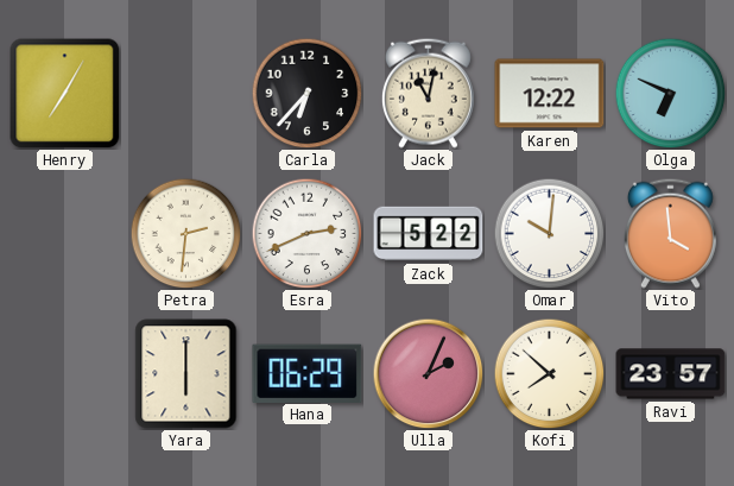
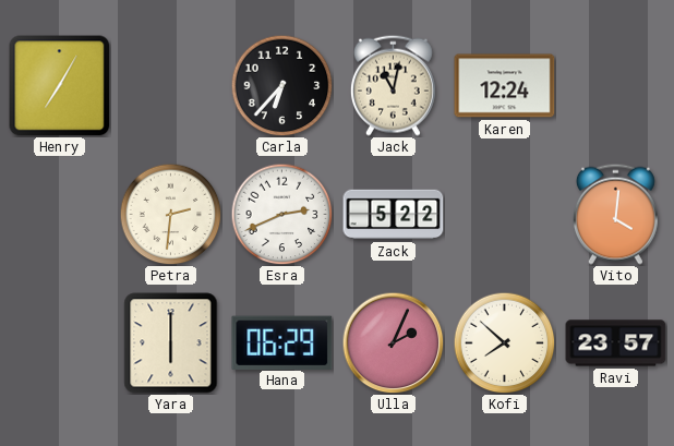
Karen: 12:22 -> 12:24 (505, 86)
Olga: 6:49 -> none (670, 93)
Omar: 10:01 -> none (549, 233)
Vito: 3:59 -> 4:01 (615, 214)
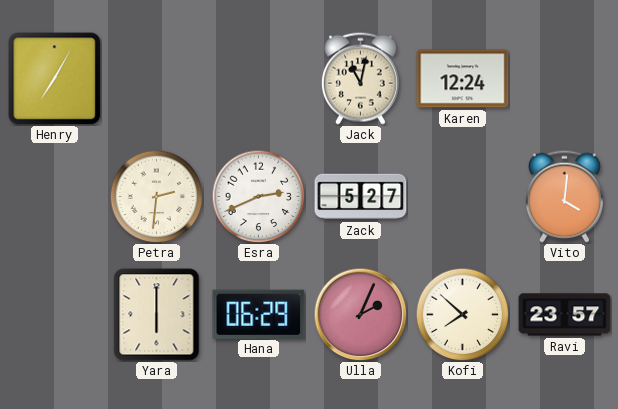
Carla: 6:37 -> none (281, 85)
Zack: 5:22 -> 5:27 (361, 197)
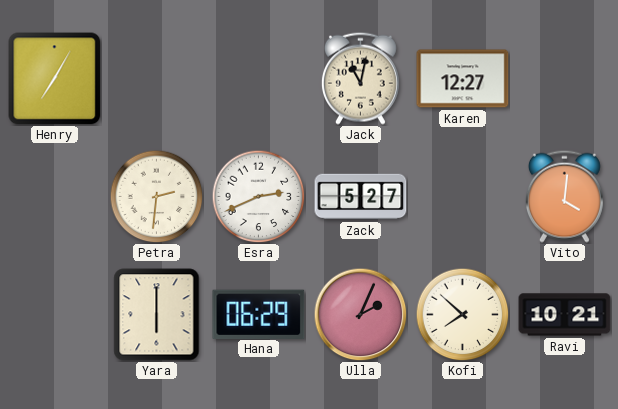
Karen: 12:24 -> 12:27 (463, 79)
Ravi: 23:57 -> 10:21 (565, 315)
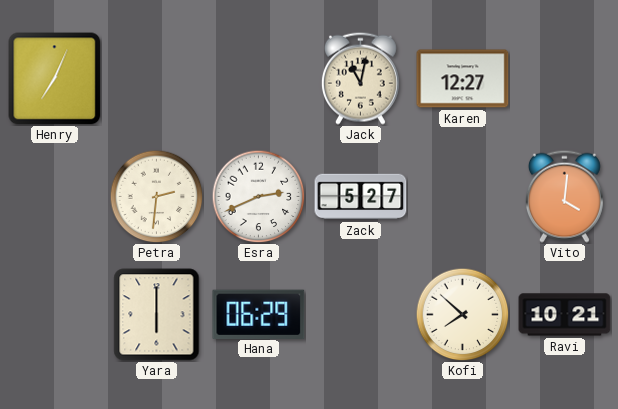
Henry: 7:05 -> 7:04 (55, 79)
Ulla: 2:04 -> none (360, 314)
